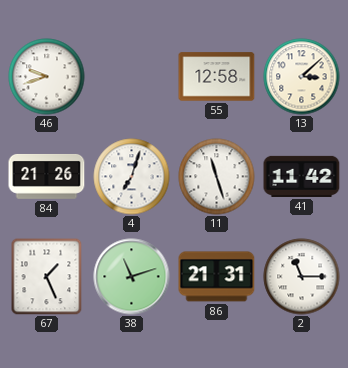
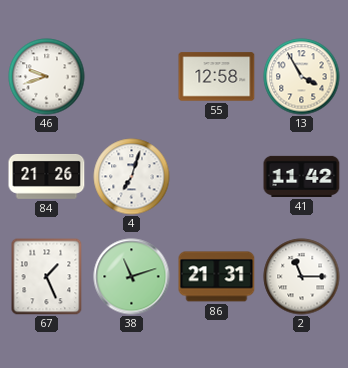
13: 3:08 -> 3:55 (302, 77)
11: 11:27 -> none (217, 177)
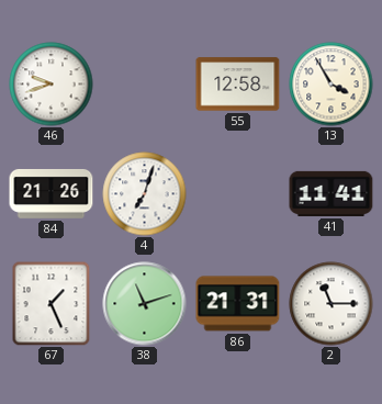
41: 11:42 -> 11:41 (332, 193)
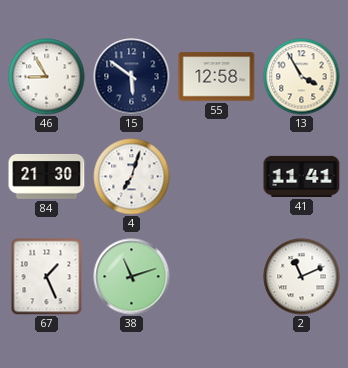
46: 9:42 -> 8:55 (47, 77)
15: none -> 5:51 (132, 77)
84: 21:26 -> 21:30 (47, 177)
86: 21:31 -> none (238, 304)
2: 11:15 -> 11:11 (302, 277)
